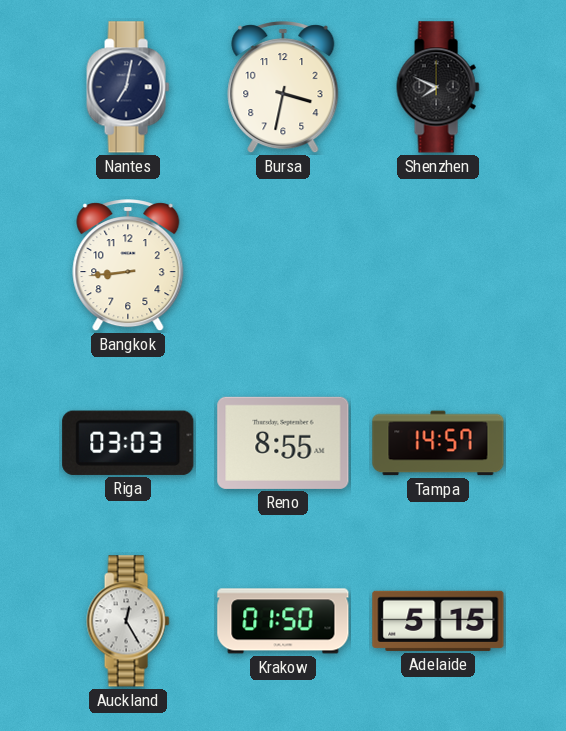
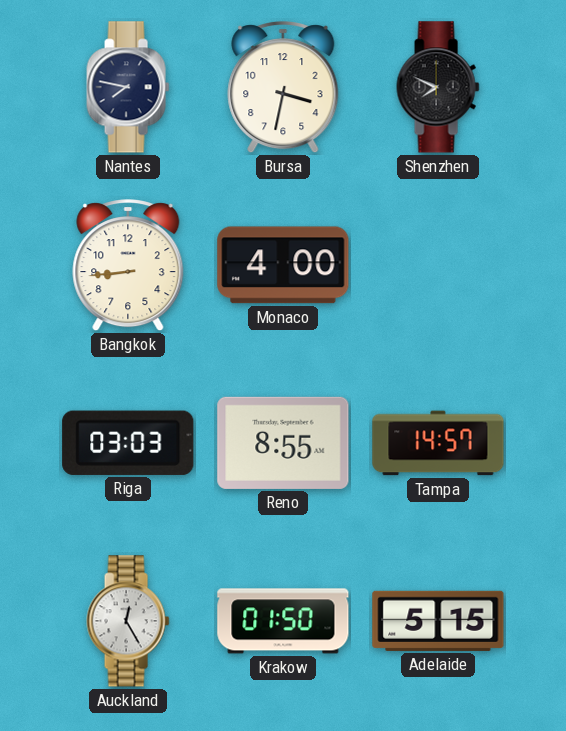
Nantes: 7:02 -> 7:47 (128, 87)
Monaco: none -> 4:00 (283, 265)
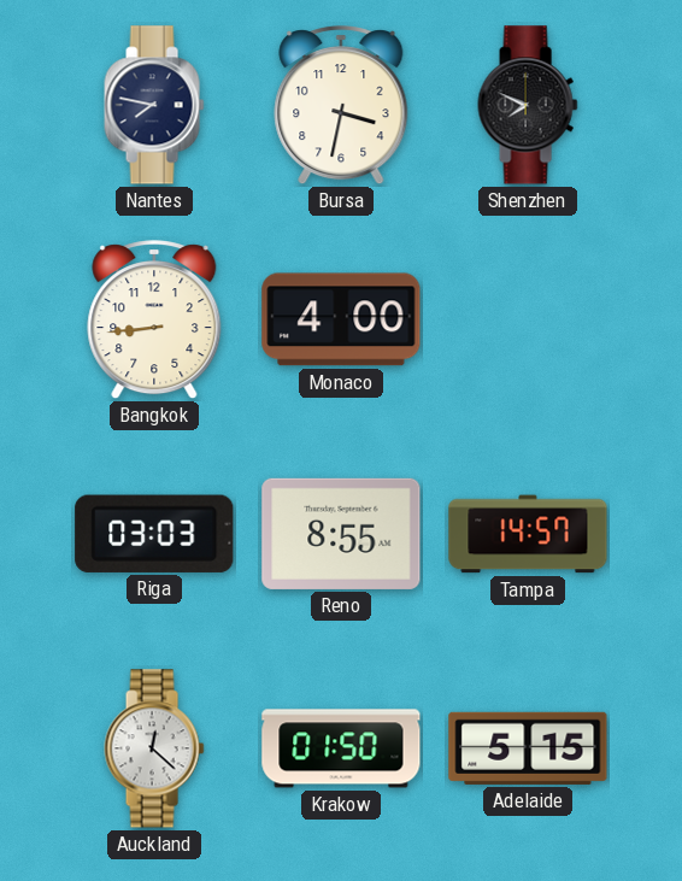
Auckland: 12:25 -> 12:22 (154, 748)
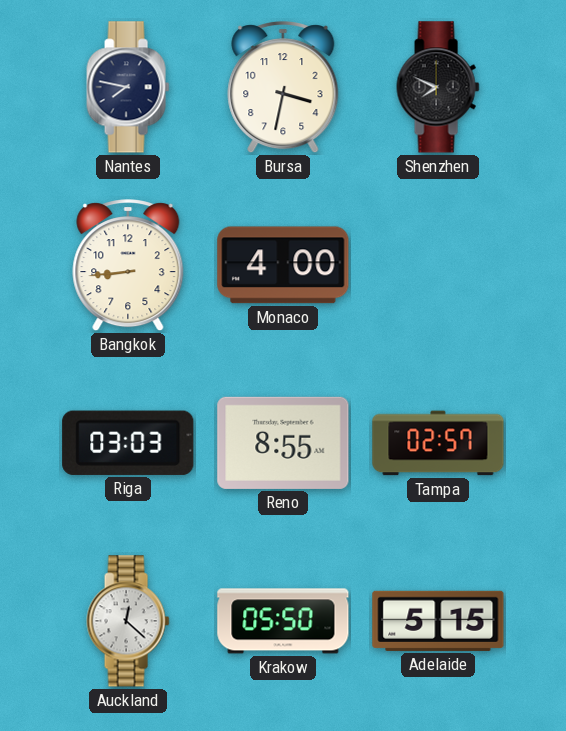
Tampa: 14:57 -> 02:57 (438, 443)
Krakow: 01:50 -> 05:50 (283, 621)
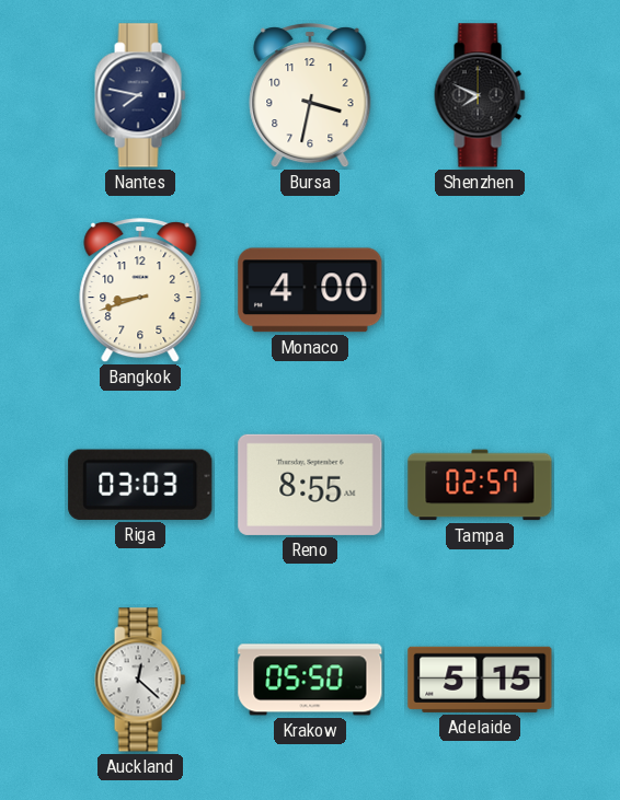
Bangkok: 8:44 -> 8:42 (140, 291)
